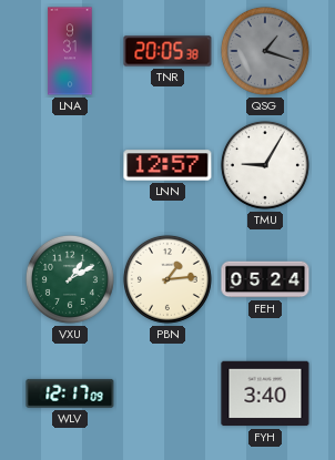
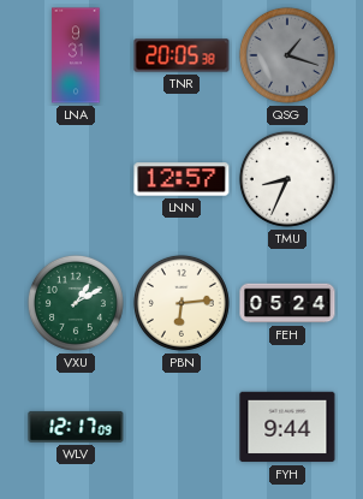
TMU: 9:05 -> 8:34 (287, 179)
PBN: 1:14 -> 6:14 (181, 303)
FYH: 3:40 -> 9:44 (287, 427)
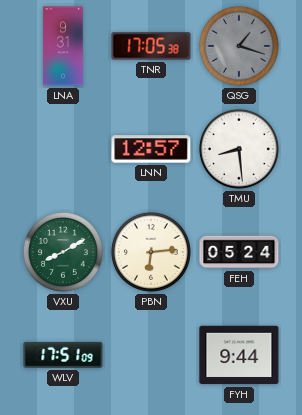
TNR: 20:05 -> 17:05 (151, 46)
TMU: 8:34 -> 8:29 (239, 149)
VXU: 1:10 -> 8:10 (63, 252)
WLV: 12:17 -> 17:51 (63, 355)
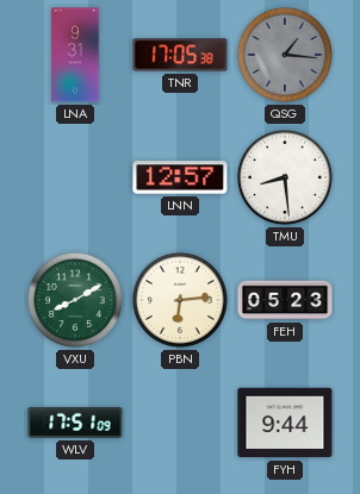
QSG: 1:18 -> 1:16 (285, 55)
FEH: 05:24 -> 05:23 (285, 300)
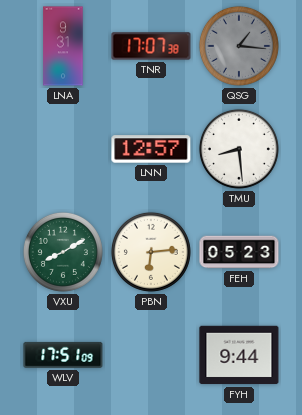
TNR: 17:05 -> 17:07 (151, 46)
